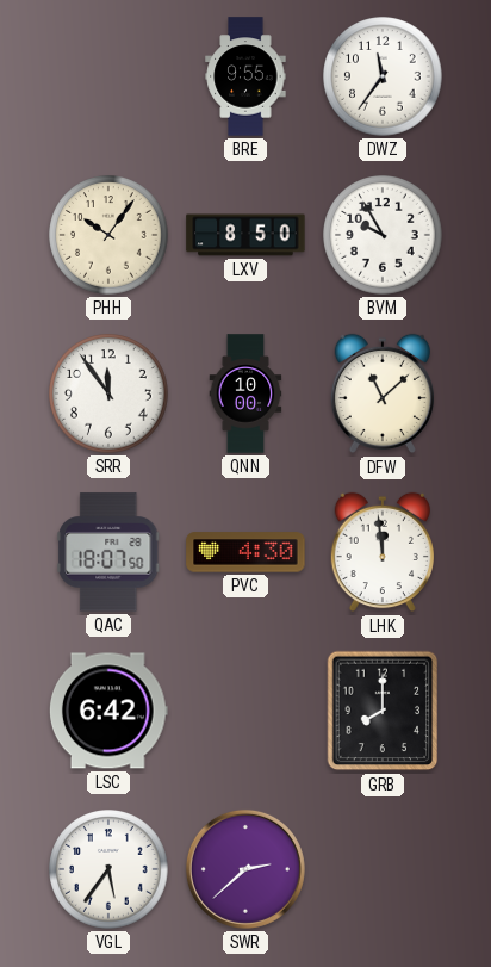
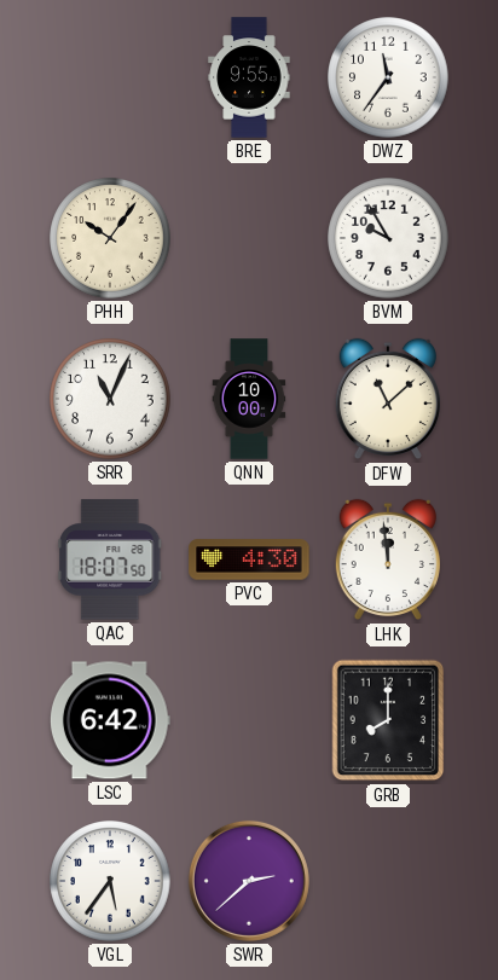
LXV: 8:50 -> none (245, 235)
SRR: 11:54 -> 11:04 (110, 399)
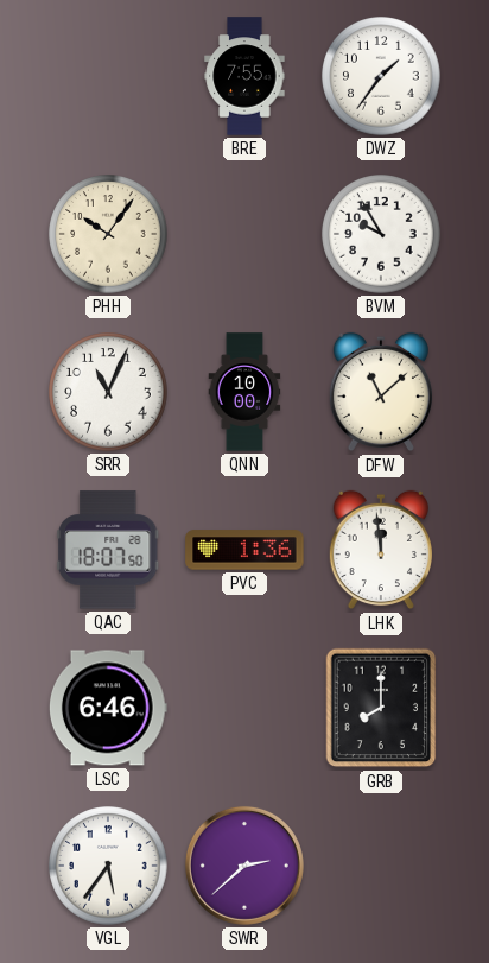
BRE: 9:55 -> 7:55 (244, 76)
DWZ: 11:36 -> 1:36 (381, 76)
PVC: 4:30 -> 1:36 (244, 550)
LSC: 6:42 -> 6:46 (108, 708)
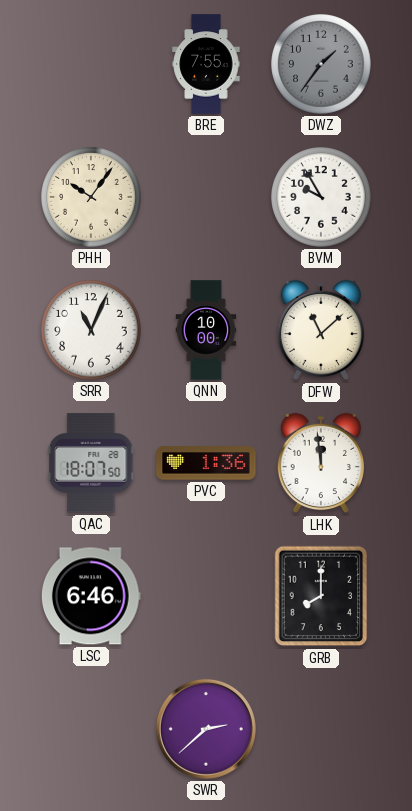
DWZ dial: white -> grey (321, 64)
VGL: 5:36 -> none (108, 866)
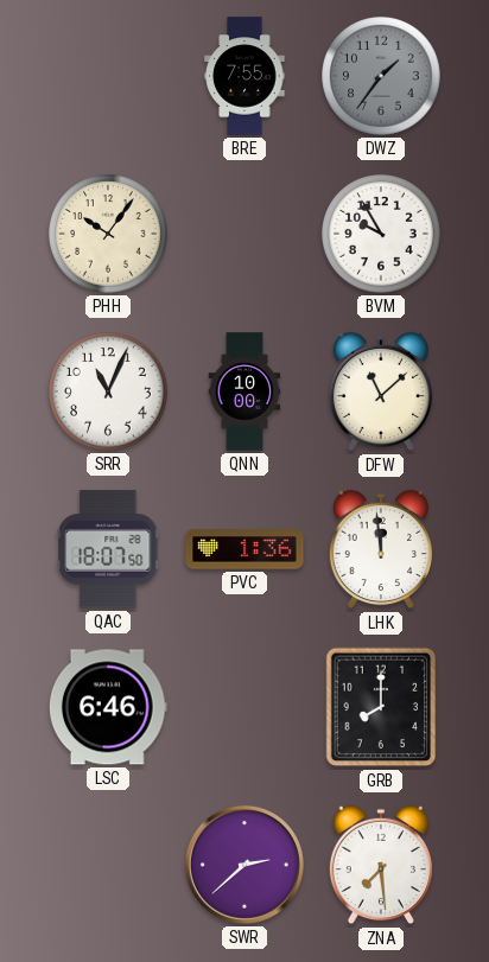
ZNA: none -> 7:29 (381, 865)
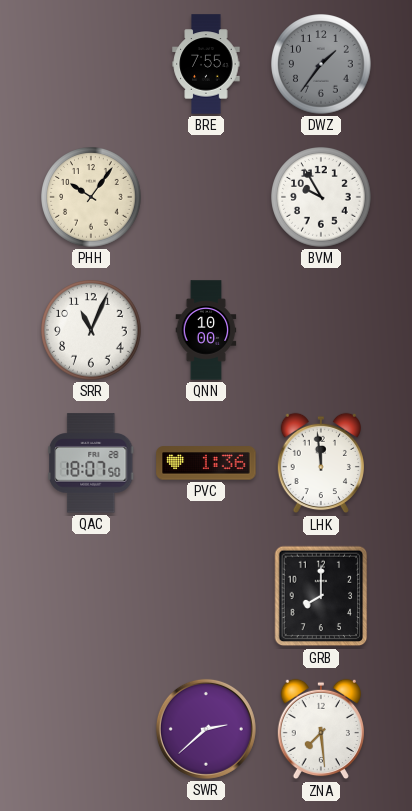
DFW: 11:08 -> none (381, 391)
LSC: 6:46 -> none (108, 707)
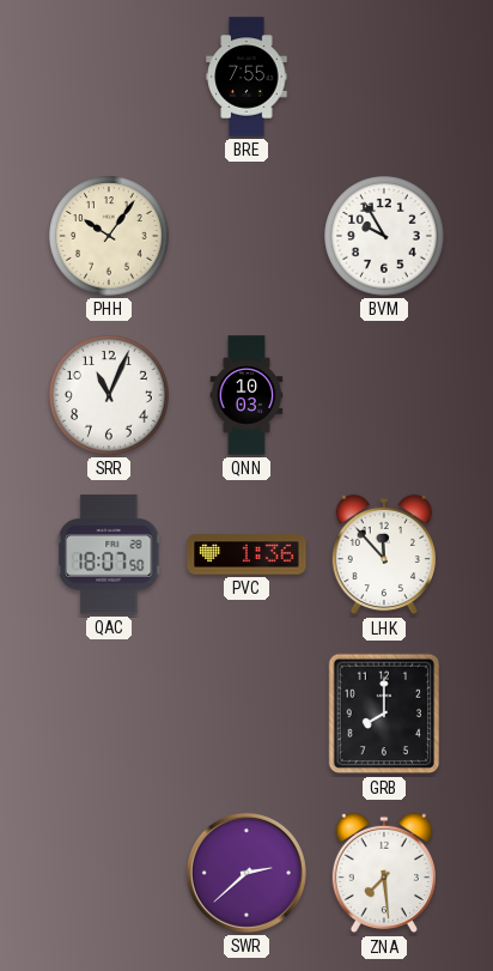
DWZ: 1:36 -> none (321, 64)
QNN: 10:00 -> 10:03 (246, 395)
LHK: 11:59 -> 11:53 (384, 554)
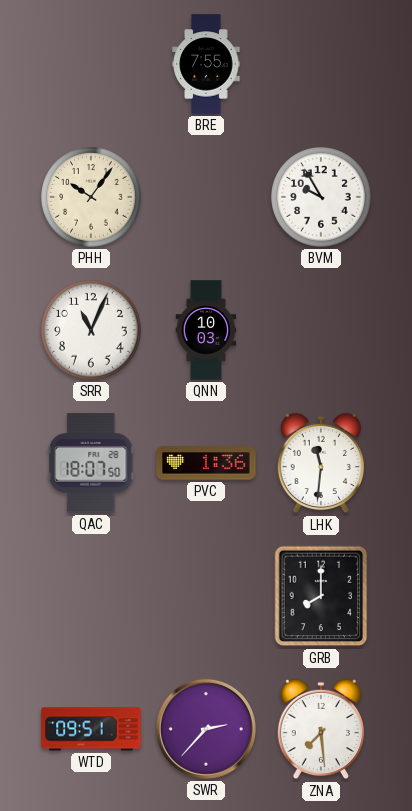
LHK: 11:53 -> 11:31 (321, 463)
WTD: none -> 09:51 (91, 729)
SWR: 2:38 -> 2:37 (206, 729)
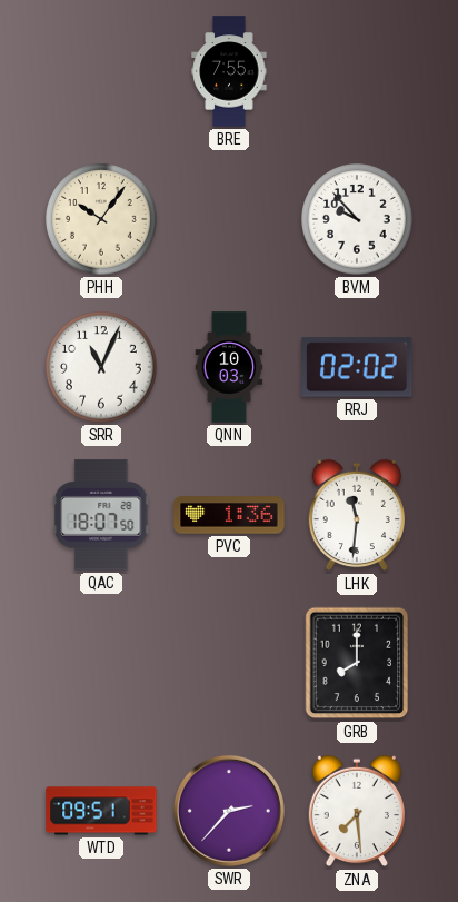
BVM: 9:55 -> 9:53 (357, 219)
RRJ: none -> 02:02 (357, 367)
